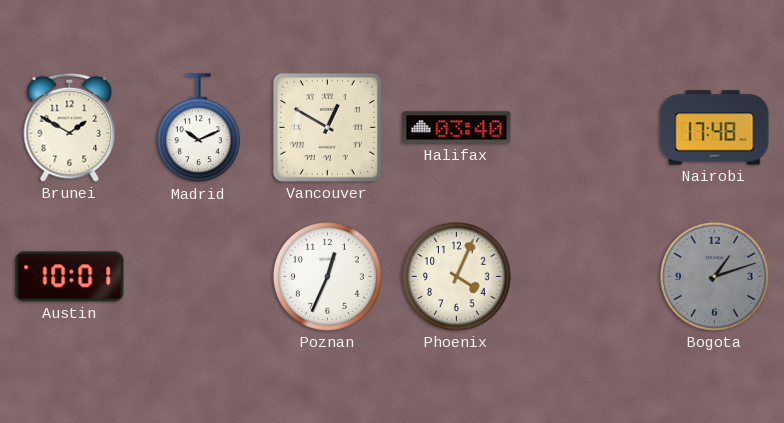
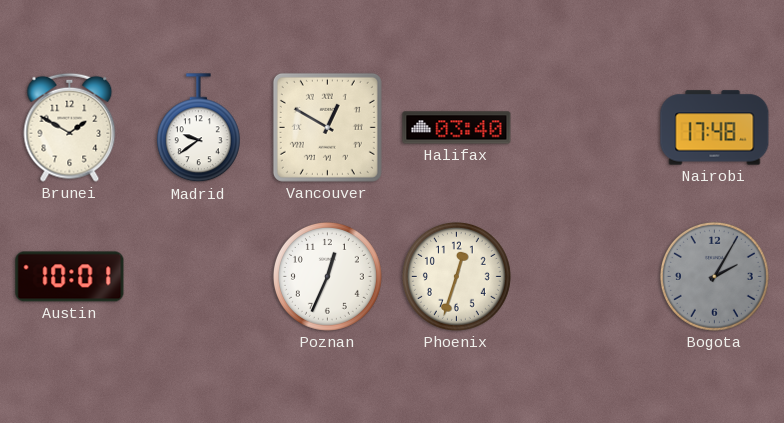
Madrid: 10:11 -> 9:39 (198, 128)
Phoenix: 4:04 -> 12:33 (456, 276)
Bogota: 1:12 -> 2:05 (714, 276)
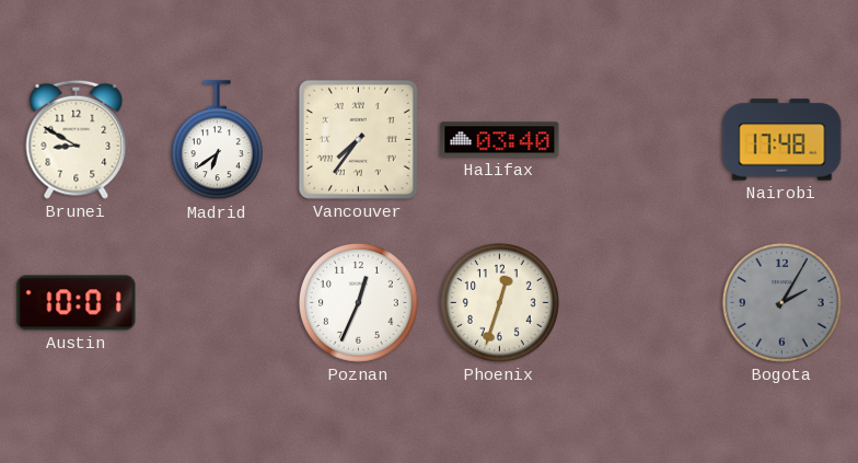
Brunei: 1:50 -> 8:50 (77, 139)
Madrid: 9:39 -> 6:39 (217, 140)
Vancouver: 12:50 -> 7:36 (358, 139)
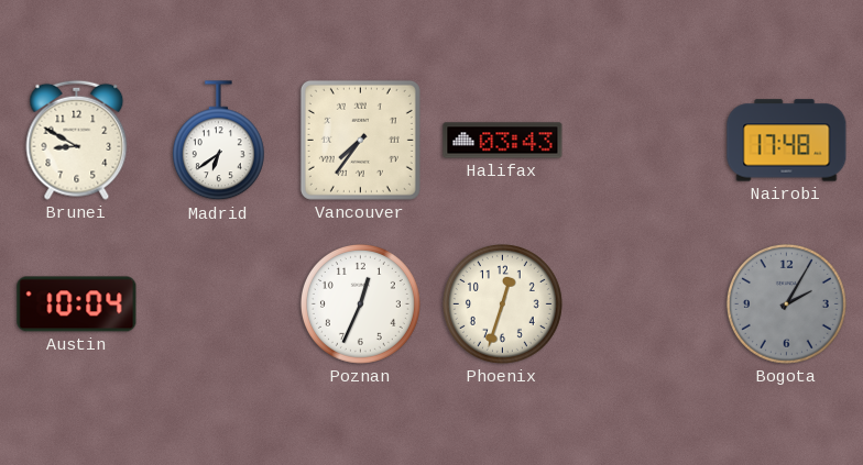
Halifax: 03:40 -> 03:43 (503, 141)
Austin: 10:01 -> 10:04 (77, 305)
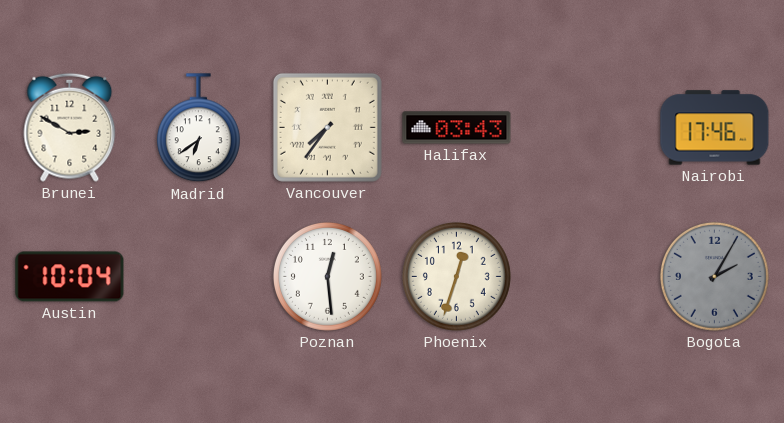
Brunei: 8:50 -> 2:50 (70, 127)
Nairobi: 17:48 -> 17:46 (715, 128)
Poznan: 12:34 -> 12:29 (327, 276)
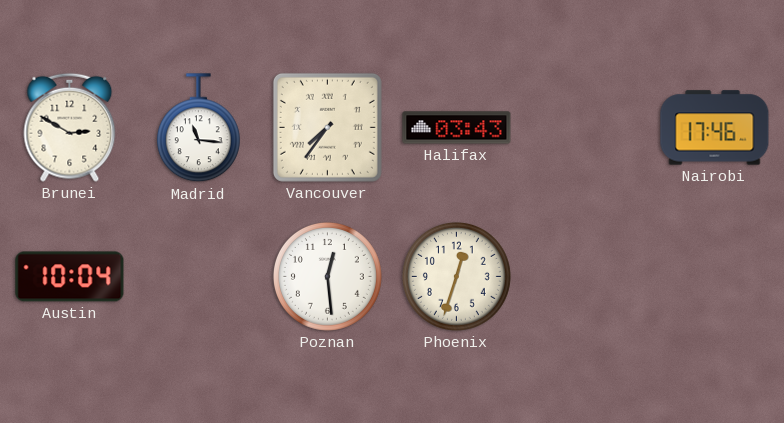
Madrid: 6:39 -> 11:16 (198, 128)
Bogota: 2:05 -> none (714, 276)
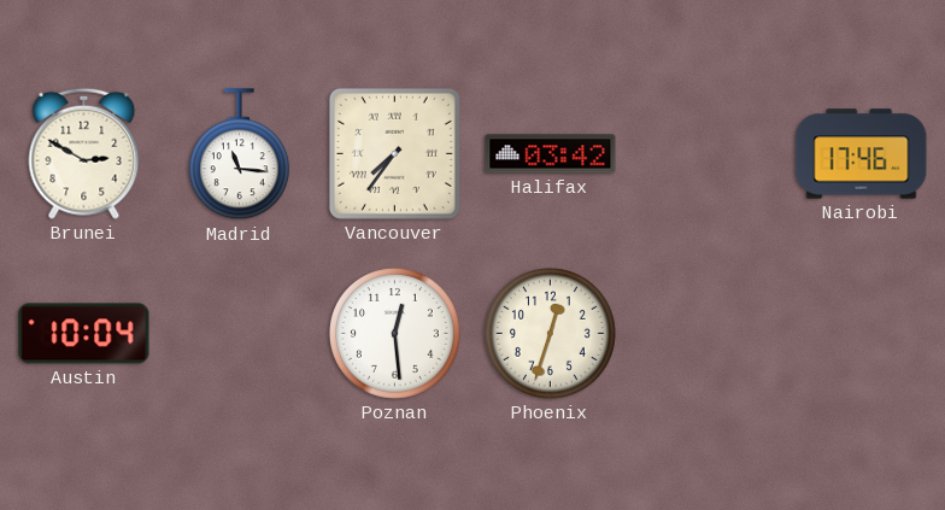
Halifax: 03:43 -> 03:42 (551, 154)
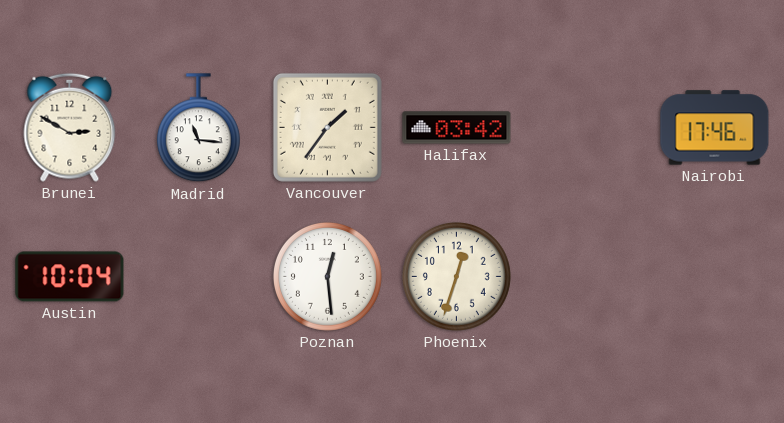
Vancouver: 7:36 -> 1:36 (327, 127)
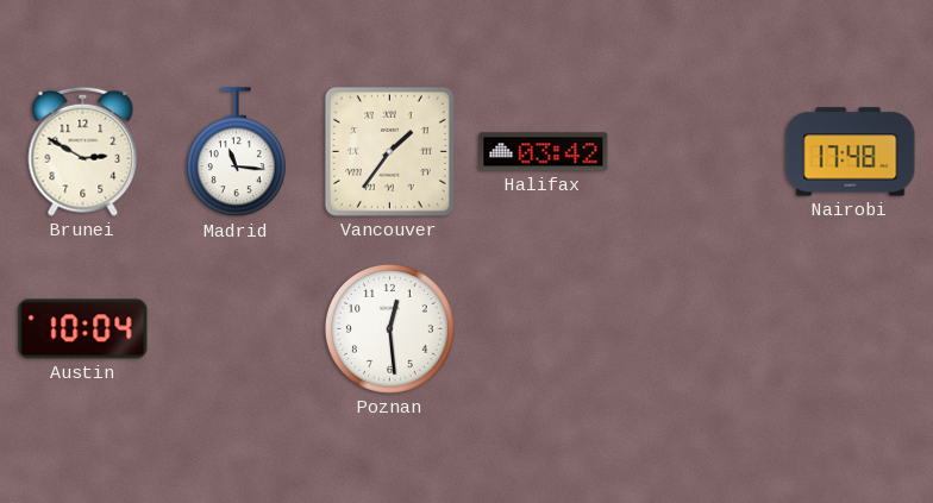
Nairobi: 17:46 -> 17:48 (851, 152)
Phoenix: 12:33 -> none (456, 276)
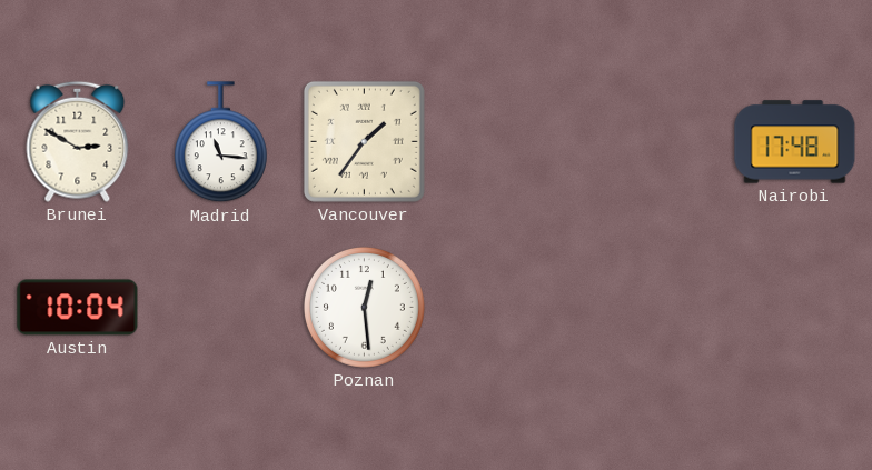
Halifax: 03:42 -> none (544, 152)
